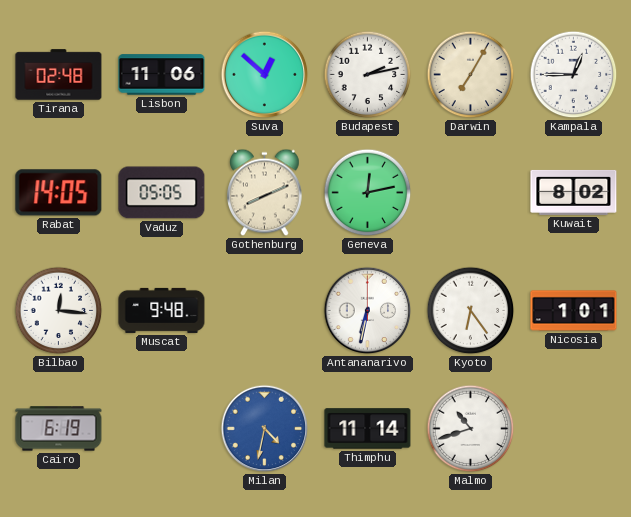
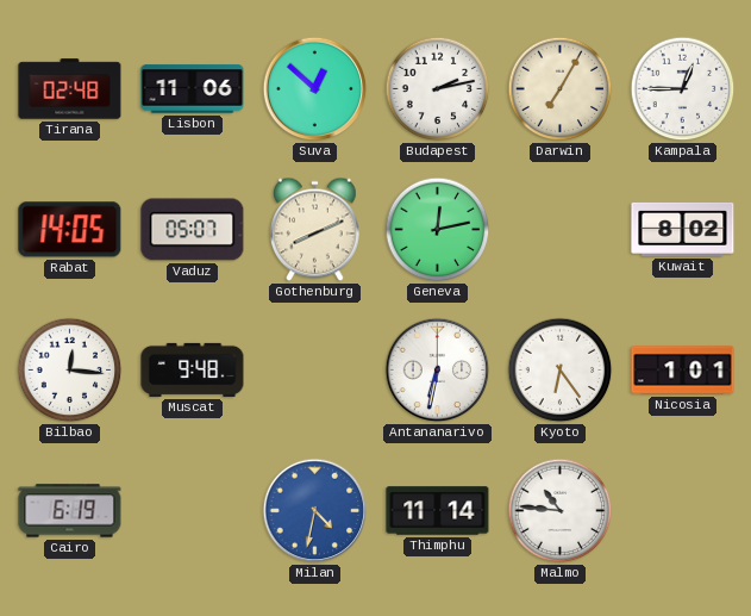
Vaduz: 05:05 -> 05:07 (193, 230)
Malmo: 10:42 -> 10:46 (561, 511)
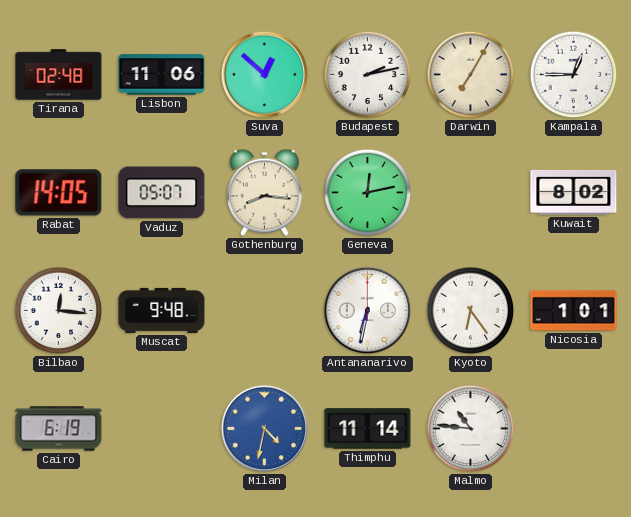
Gothenburg: 8:11 -> 8:16 (265, 193)
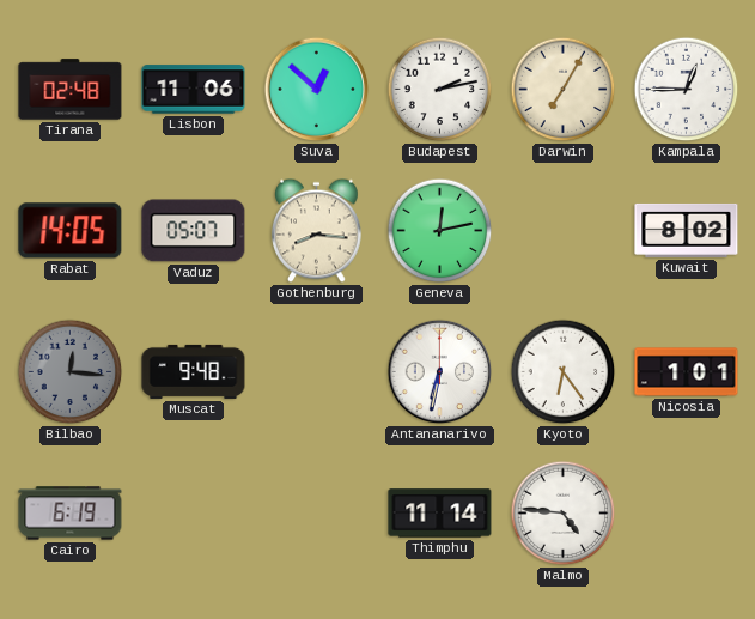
Bilbao dial: white -> grey (71, 372)
Milan: 4:32 -> none (265, 429)
Malmo: 10:46 -> 4:46 (564, 514)
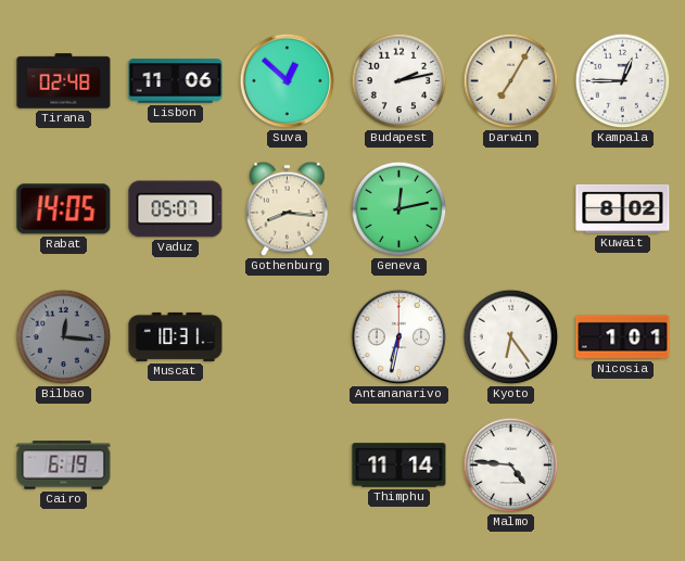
Muscat: 9:48 -> 10:31 (176, 336)
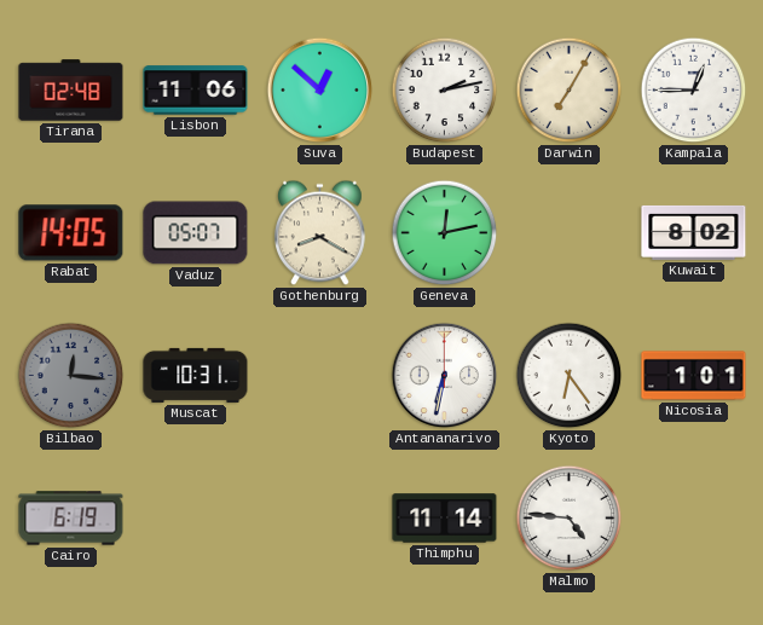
Gothenburg: 8:16 -> 8:20 (320, 233)
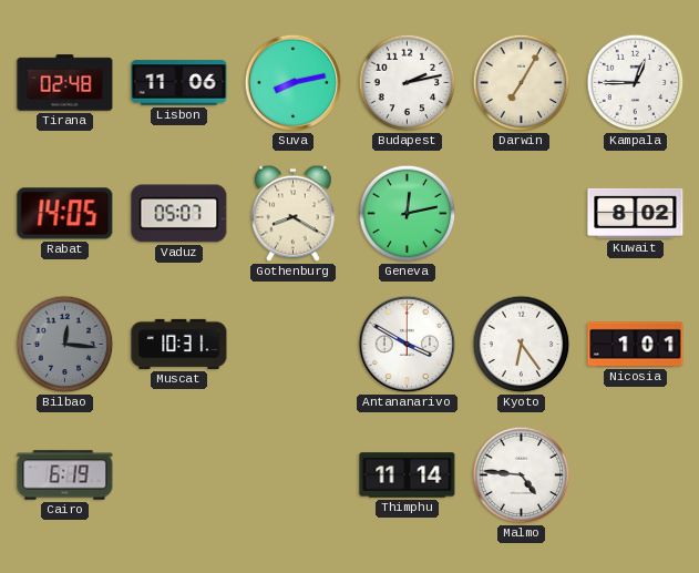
Suva: 12:52 -> 8:13 (294, 83)
Antananarivo: 6:32 -> 3:50 (408, 345)
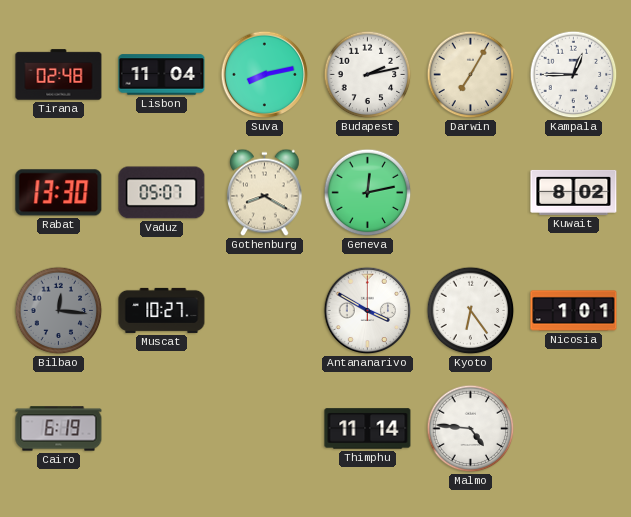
Lisbon: 11:06 -> 11:04 (162, 75)
Rabat: 14:05 -> 13:30 (59, 193)
Muscat: 10:31 -> 10:27 (162, 310)
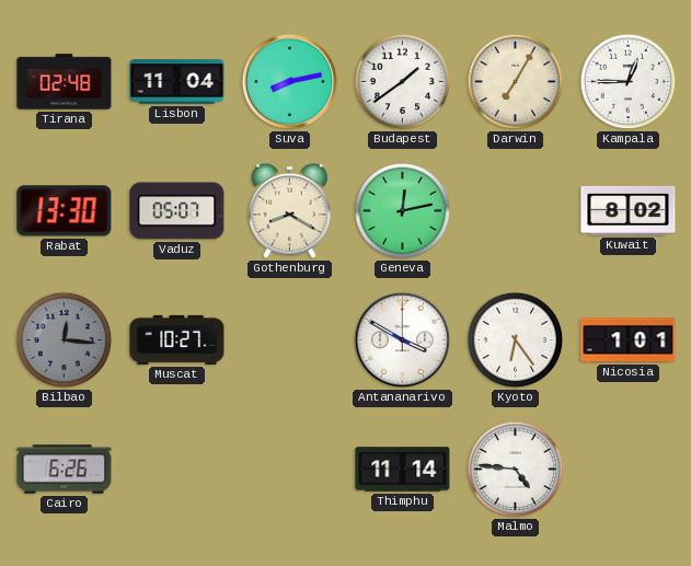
Budapest: 2:13 -> 1:39 (403, 82)
Cairo: 6:19 -> 6:26 (65, 470)
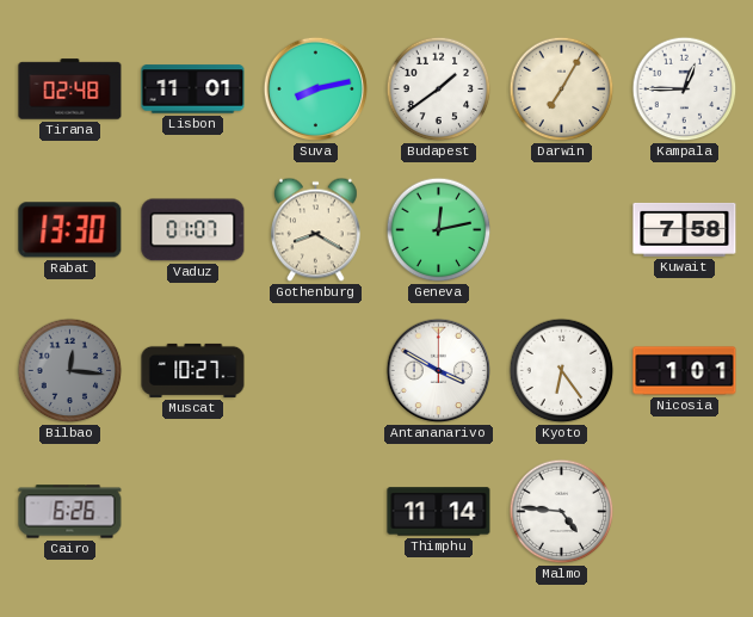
Lisbon: 11:04 -> 11:01 (193, 90)
Vaduz: 05:07 -> 01:07 (193, 230)
Kuwait: 8:02 -> 7:58 (685, 229)
